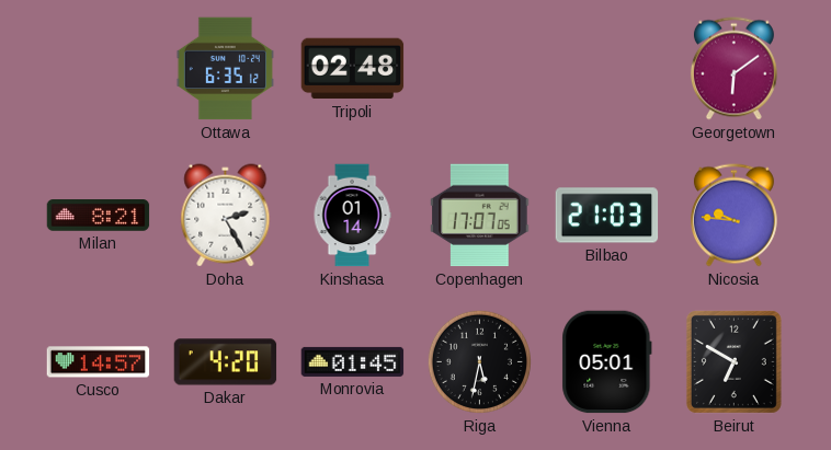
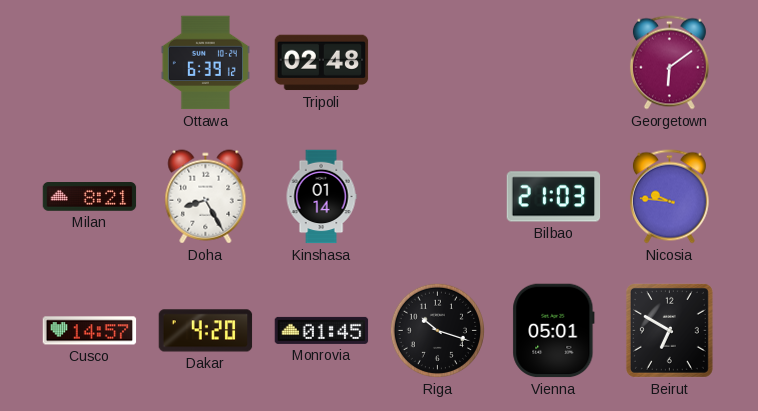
Ottawa: 6:35 -> 6:39 (205, 63)
Doha: 2:25 -> 8:25 (206, 197)
Copenhagen: 17:07 -> none (480, 216)
Riga: 5:32 -> 10:18 (437, 330)
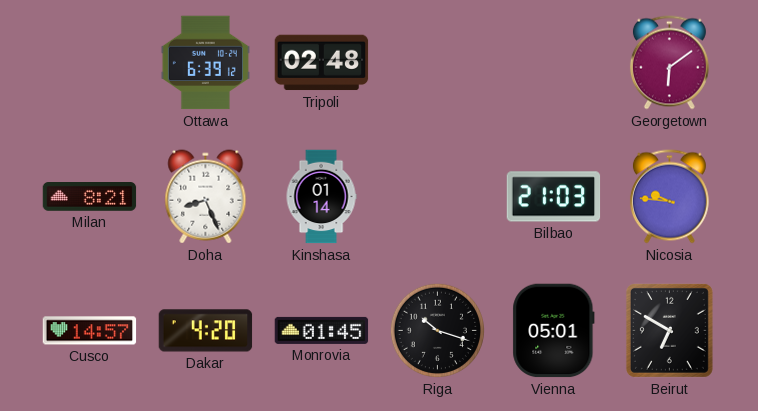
Doha: 8:25 -> 8:26 (206, 197)
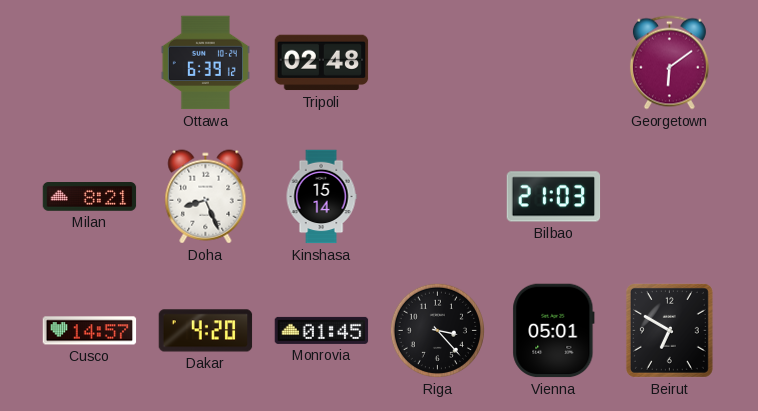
Kinshasa: 01:14 -> 15:14 (321, 197)
Nicosia: 9:46 -> none (669, 197)
Riga: 10:18 -> 3:23 (437, 330)
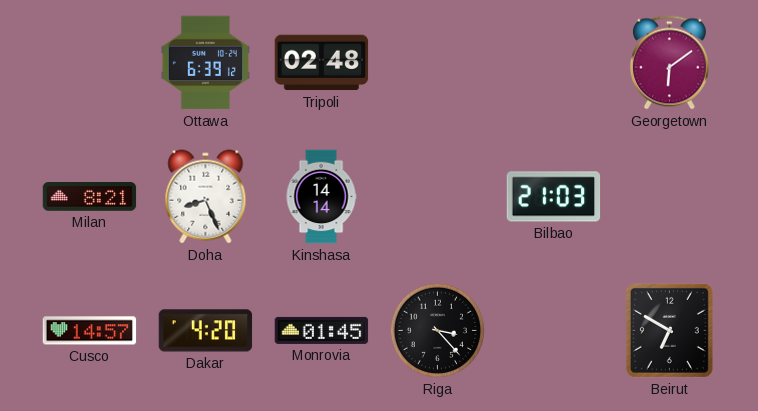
Kinshasa: 15:14 -> 14:14 (321, 197)
Vienna: 05:01 -> none (554, 331)
